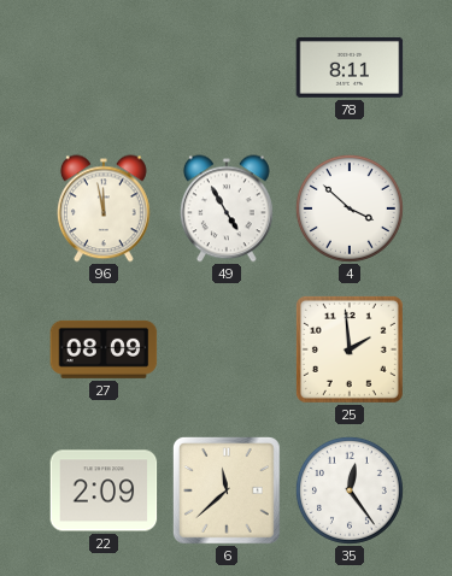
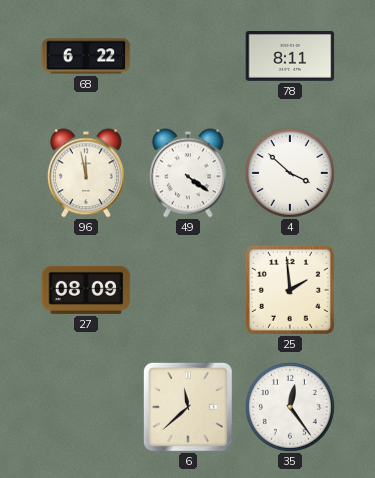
68: none -> 6:22 (86, 56)
49: 4:55 -> 4:21 (188, 173)
22: 2:09 -> none (104, 490)
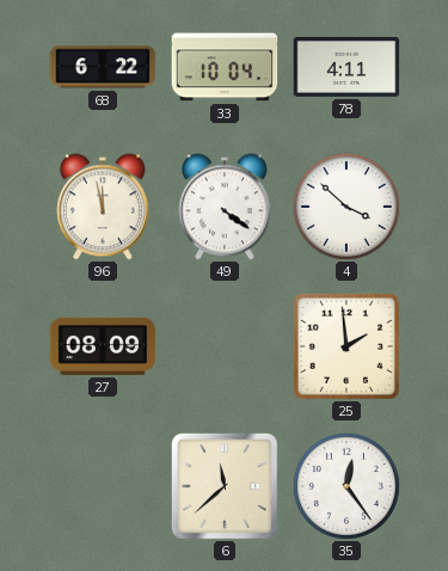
33: none -> 10:04 (225, 67)
78: 8:11 -> 4:11 (346, 67)
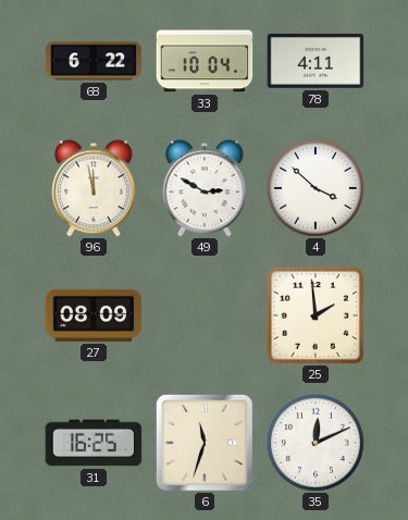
49: 4:21 -> 2:50 (205, 188)
31: none -> 16:25 (94, 443)
6: 11:38 -> 11:33 (205, 443)
35: 12:24 -> 12:11 (316, 443)
